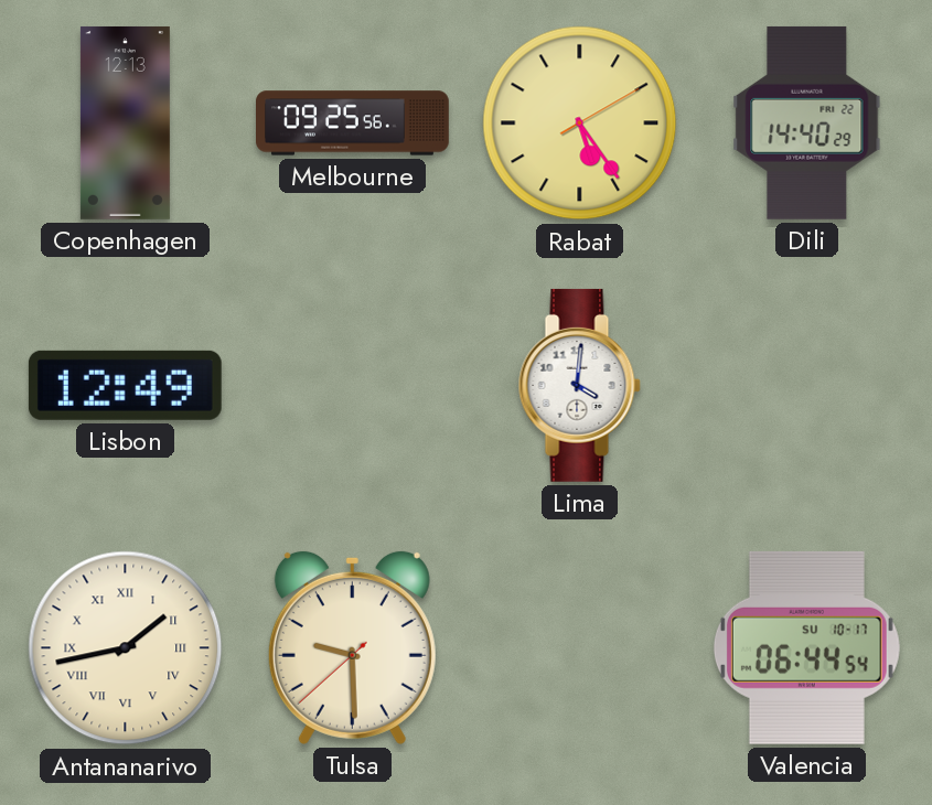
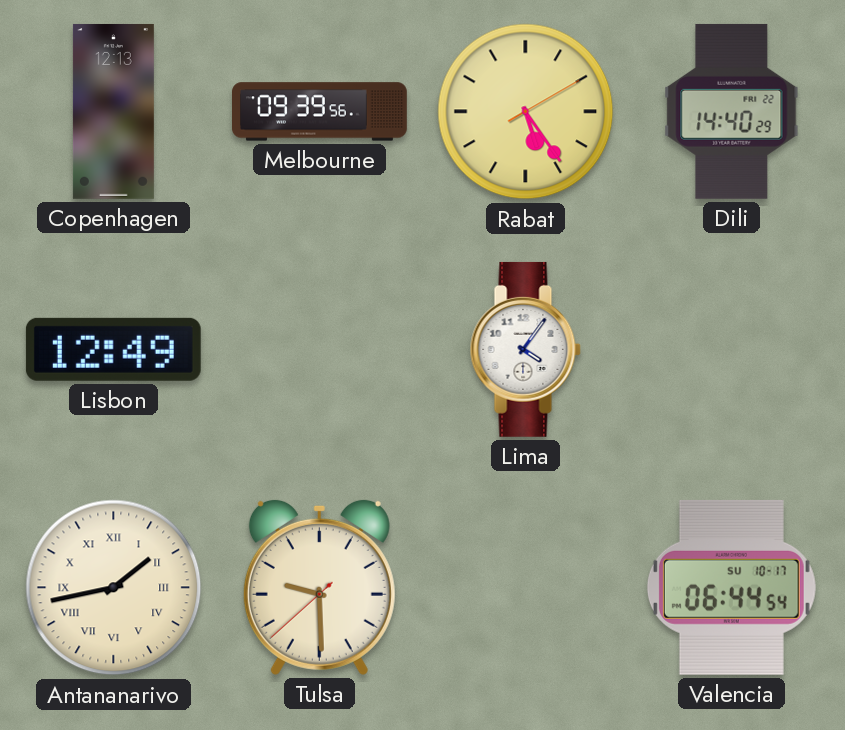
Melbourne: 09:25 -> 09:39 (320, 112)
Lima: 4:01 -> 4:06 (525, 349)
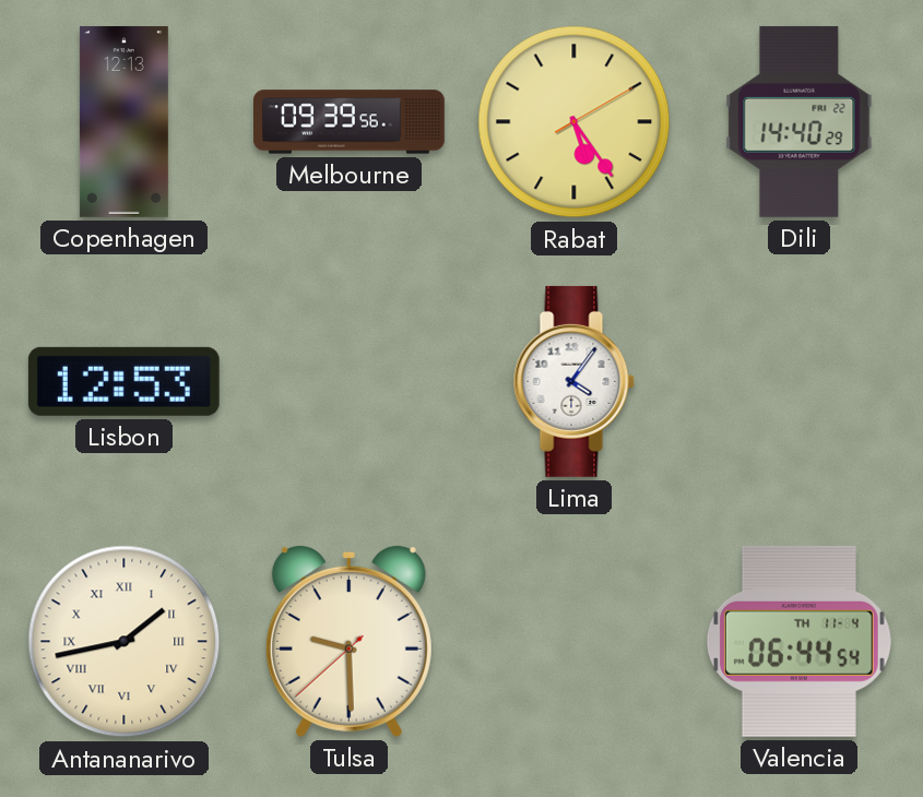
Lisbon: 12:49 -> 12:53 (123, 381)
Valencia date: SU 10-17 -> TH 11-4 (798, 641)
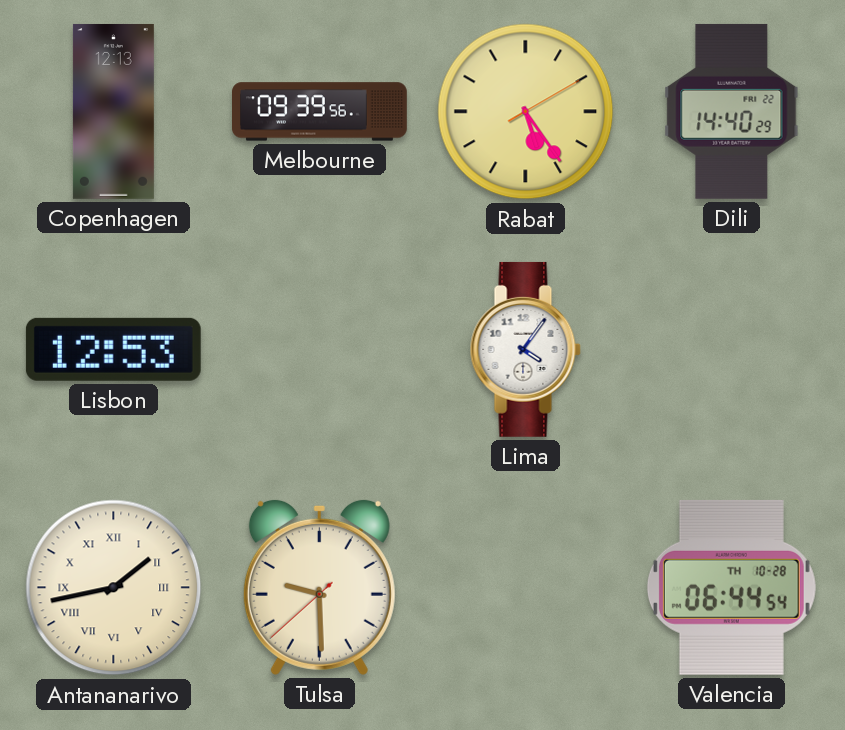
Valencia date: TH 11-4 -> TH 10-28 (731, 587)
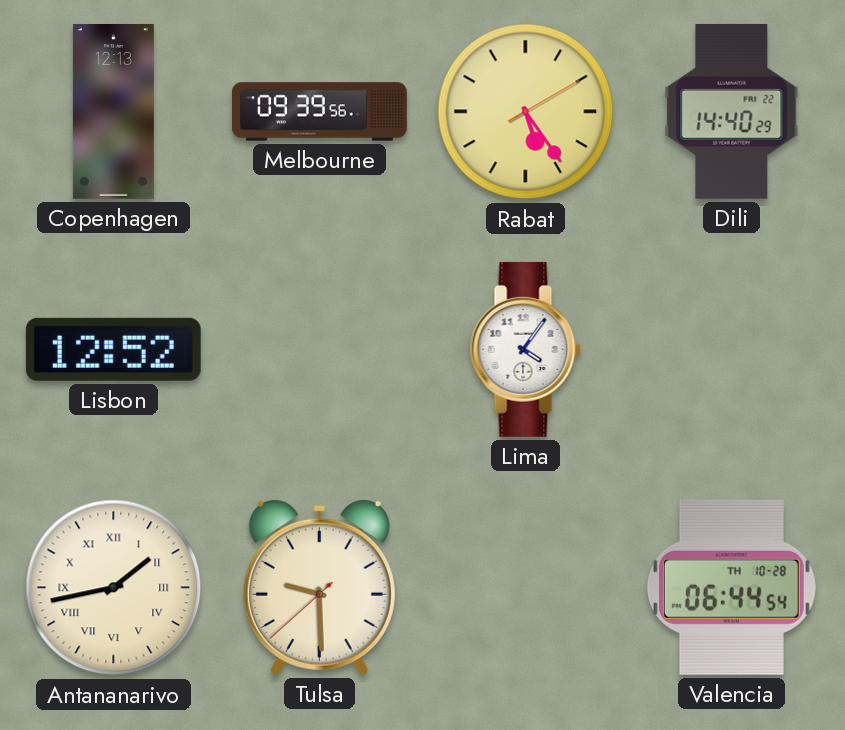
Lisbon: 12:53 -> 12:52 (113, 349)
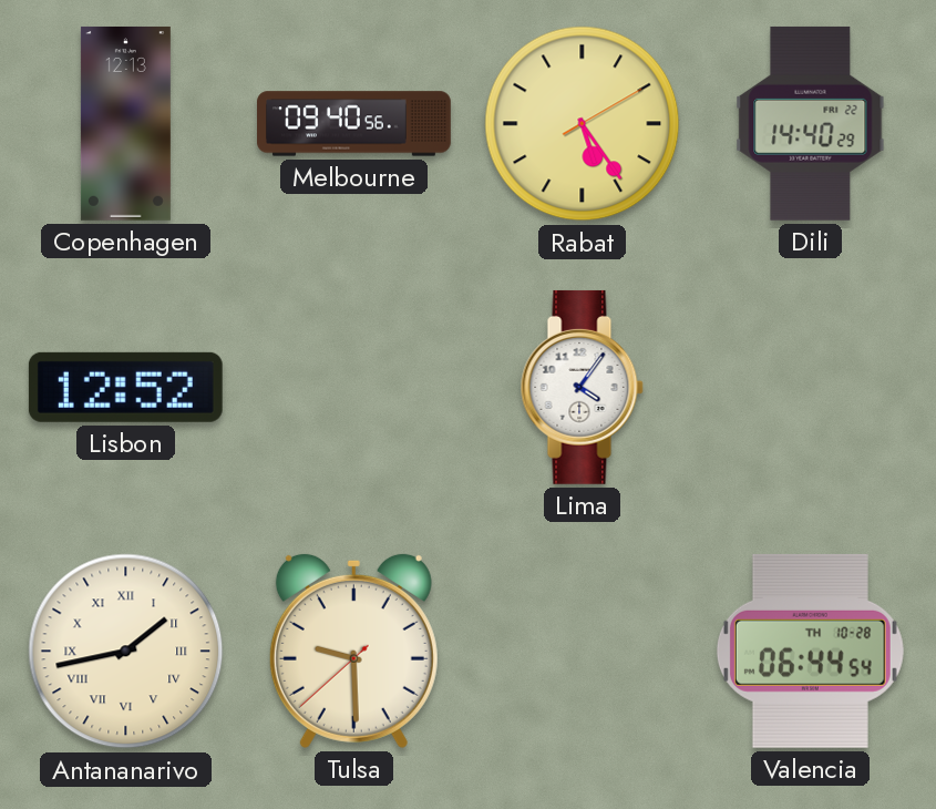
Melbourne: 09:39 -> 09:40 (354, 124)
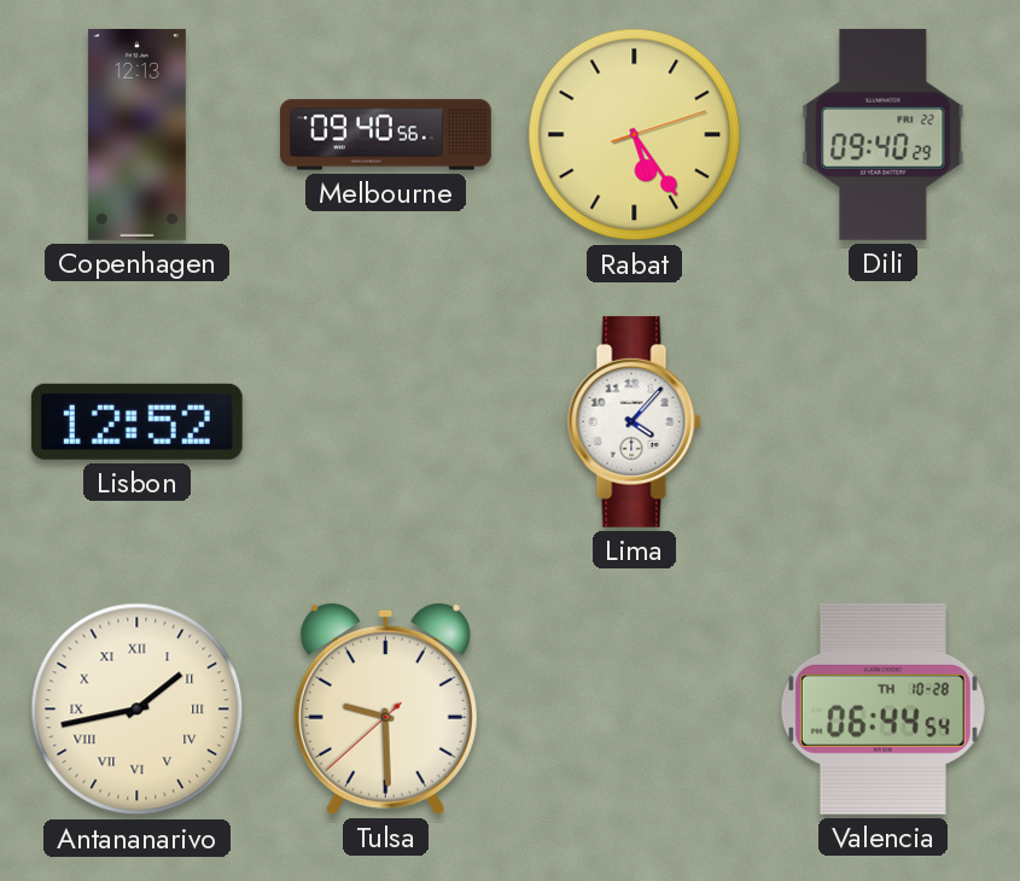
Rabat: 5:24:10 -> 5:24:12 (635, 135)
Dili: 14:40 -> 09:40 (884, 134)
Lima: 4:06 -> 4:07 (634, 421)
